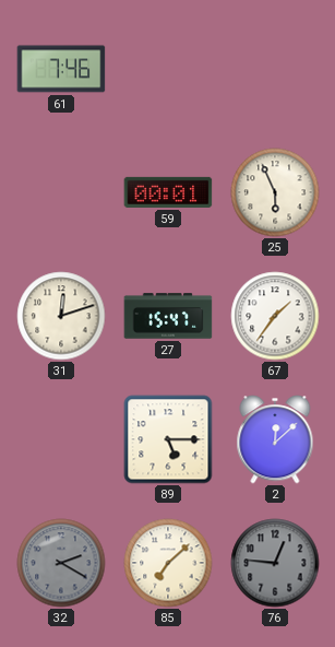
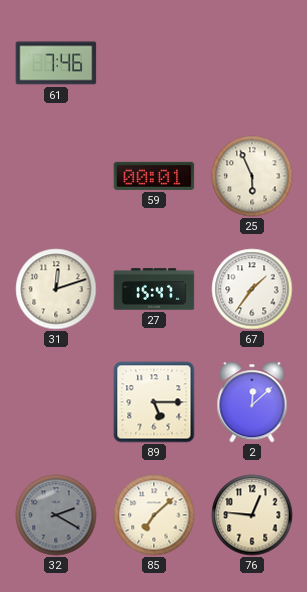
76 dial: grey -> cream (252, 515)
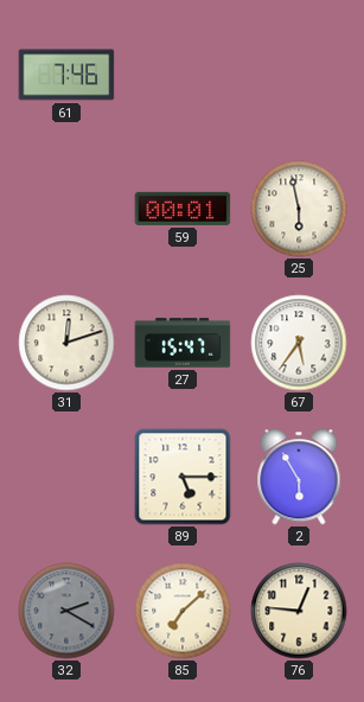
25: 5:56 -> 5:58 (299, 209)
67: 1:36 -> 5:36 (299, 343)
2: 12:08 -> 5:55 (299, 477)
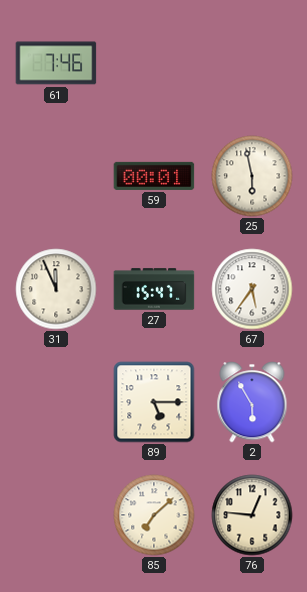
31: 12:12 -> 11:56 (56, 289)
32: 2:20 -> none (66, 611)
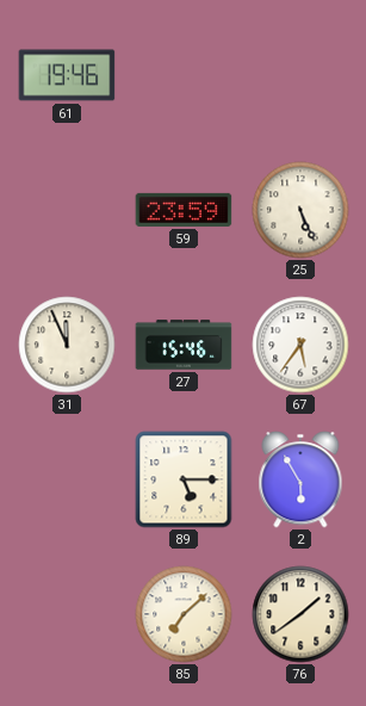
61: 7:46 -> 19:46 (67, 75)
59: 00:01 -> 23:59 (184, 210)
25: 5:58 -> 5:26 (300, 210)
27: 15:47 -> 15:46 (184, 345)
76: 12:46 -> 1:39 (300, 614)
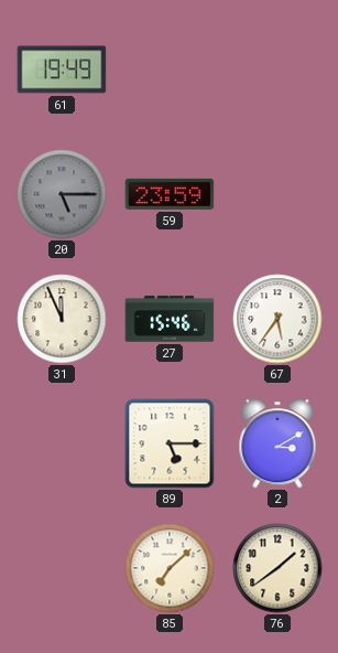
61: 19:46 -> 19:49 (62, 69)
20: none -> 5:15 (62, 194)
25: 5:26 -> none (300, 210)
2: 5:55 -> 3:10 (277, 443)
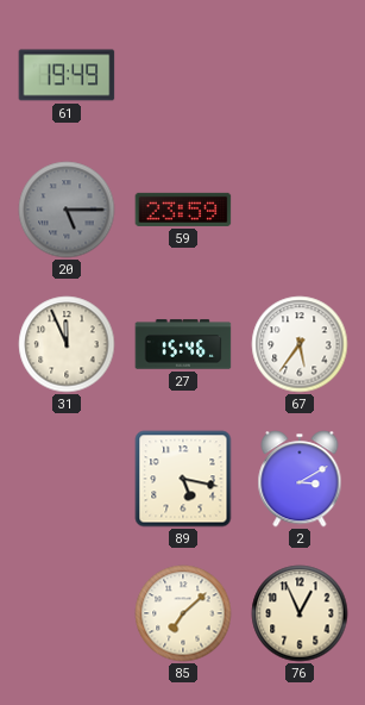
89: 5:15 -> 5:17 (183, 479)
76: 1:39 -> 12:56 (300, 613)
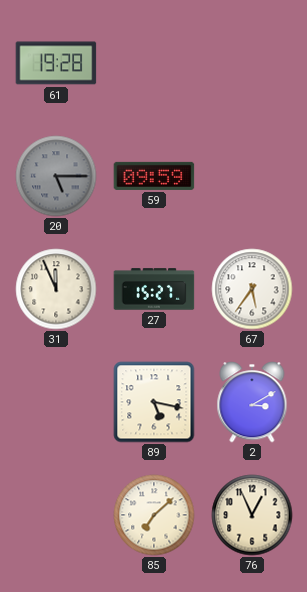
61: 19:49 -> 19:28 (56, 63)
59: 23:59 -> 09:59 (154, 176)
27: 15:46 -> 15:27 (154, 289)
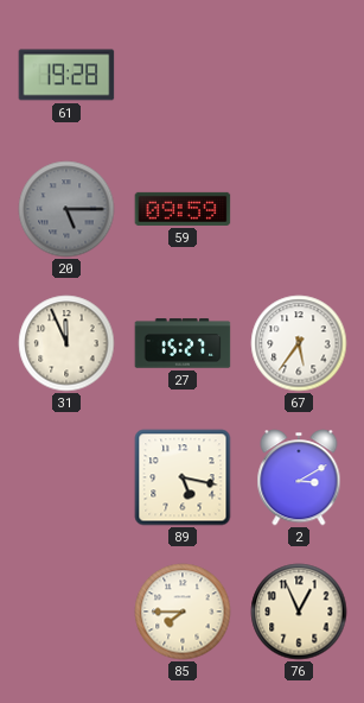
85: 7:08 -> 7:45 (183, 612)
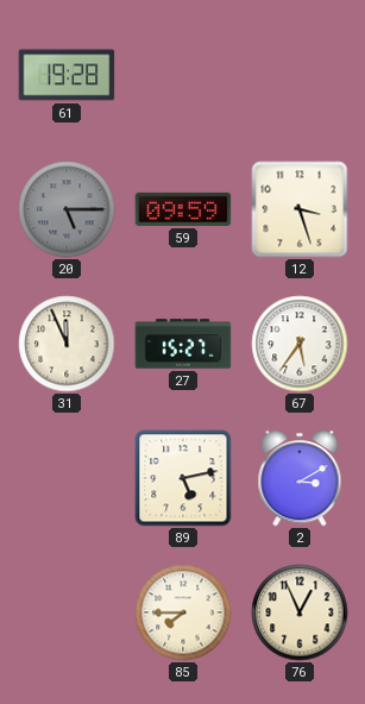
12: none -> 3:27 (300, 209)
89: 5:17 -> 5:13 (183, 478)
